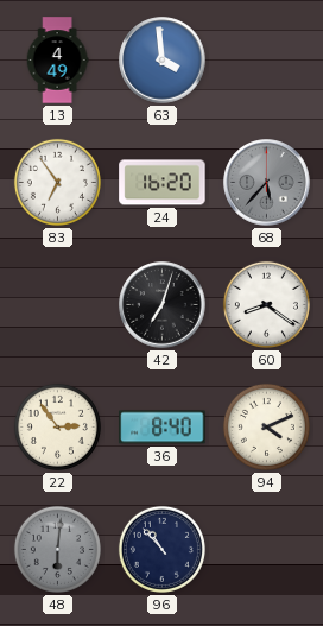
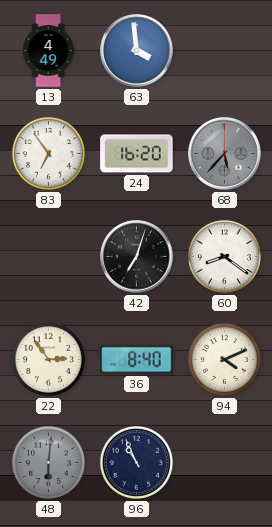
96: 10:53 -> 10:56 (136, 462)
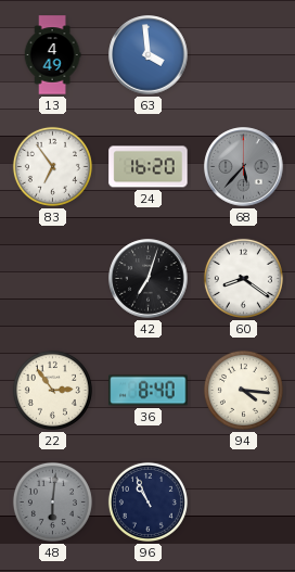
94: 4:11 -> 4:16 (243, 390)
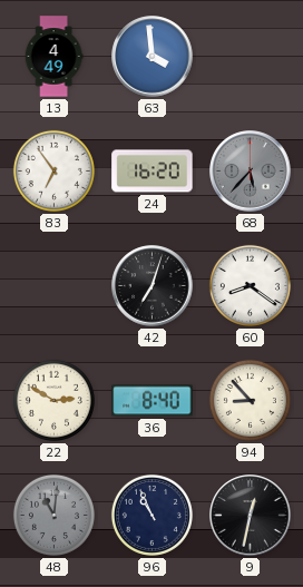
22: 2:54 -> 2:50 (53, 400)
94: 4:16 -> 8:53 (250, 400)
48: 6:01 -> 11:01 (53, 515)
9: none -> 12:32 (251, 516)
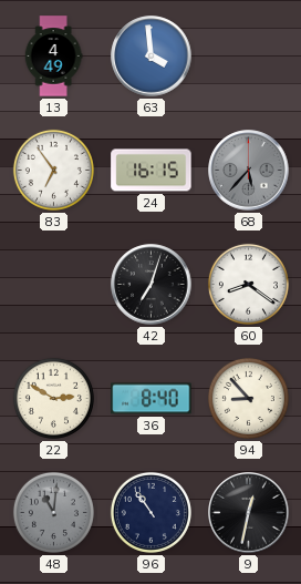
24: 16:20 -> 16:15 (152, 171)
96: 10:56 -> 10:54 (150, 512)
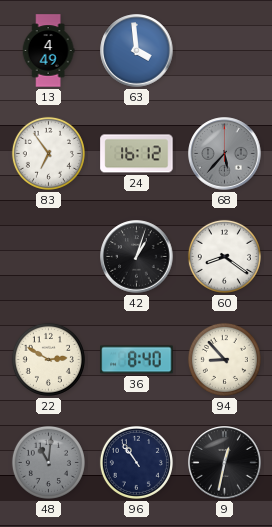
24: 16:15 -> 16:12 (137, 154)
42: 7:03 -> 1:03 (137, 257)
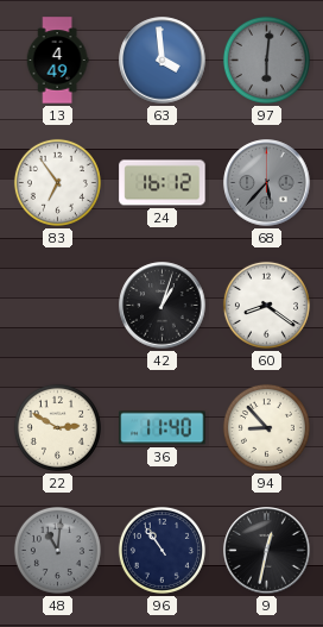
97: none -> 6:01 (266, 59)
36: 8:40 -> 11:40 (163, 428)
